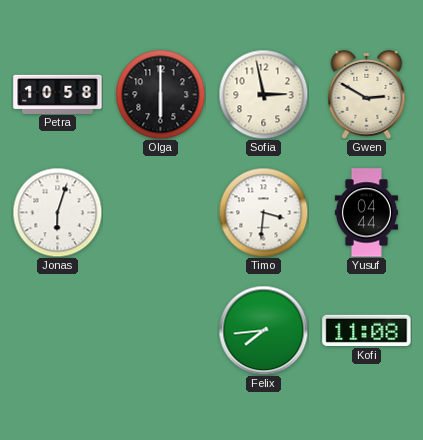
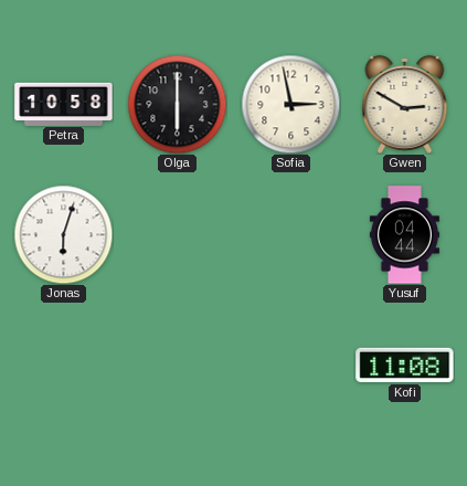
Timo: 3:31 -> none (263, 212)
Felix: 7:44 -> none (263, 330)
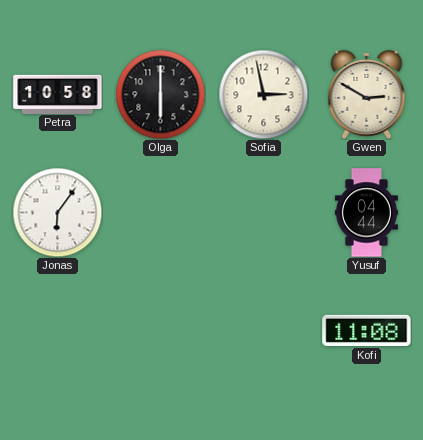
Jonas: 6:03 -> 6:06 (57, 212)
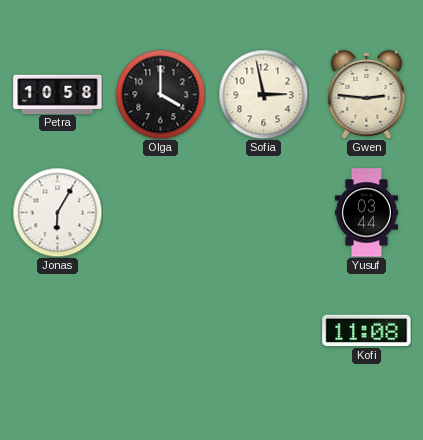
Olga: 6:00 -> 4:00 (160, 94)
Gwen: 2:50 -> 2:46 (367, 94)
Jonas: 6:06 -> 6:05 (57, 212)
Yusuf: 04:44 -> 03:44 (366, 213)
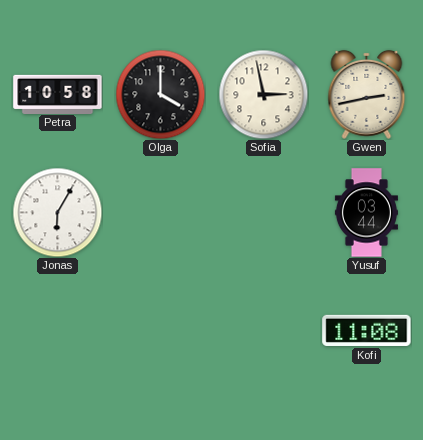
Gwen: 2:46 -> 2:43 (367, 94)
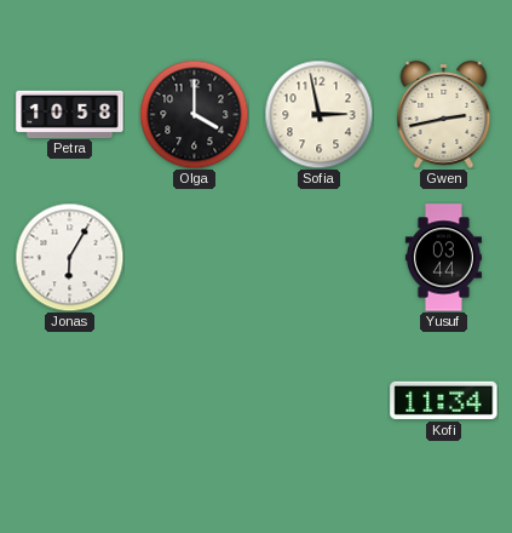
Kofi: 11:08 -> 11:34 (444, 400)
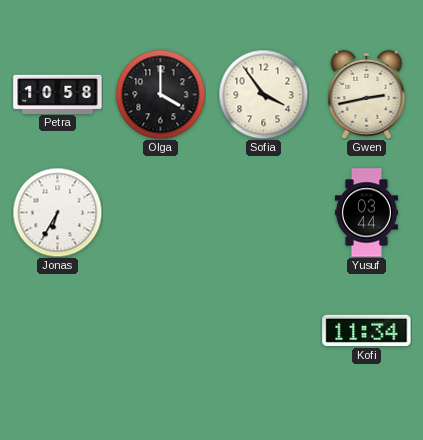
Sofia: 2:58 -> 3:54 (263, 94)
Jonas: 6:05 -> 6:35 (57, 212)
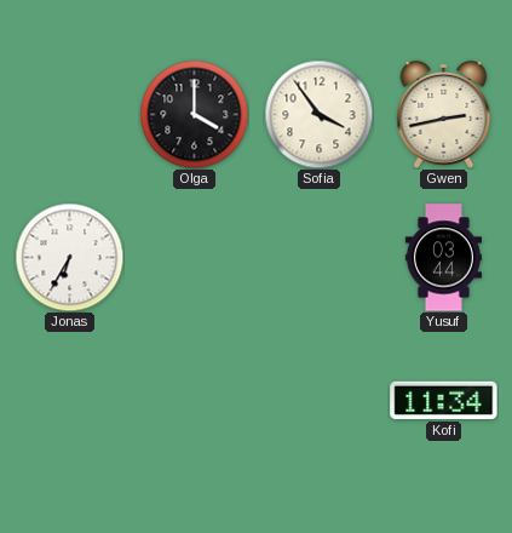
Petra: 10:58 -> none (58, 94)
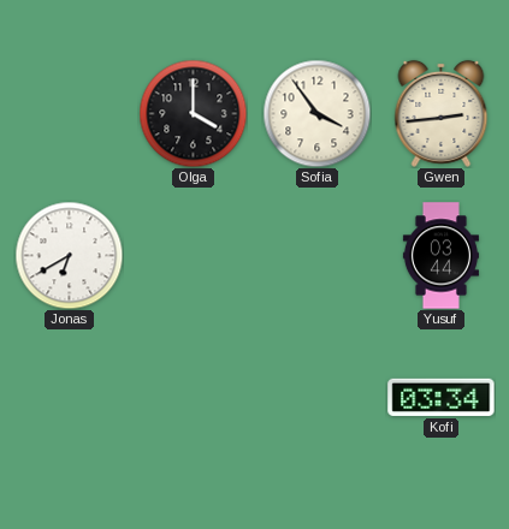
Gwen: 2:43 -> 2:44 (442, 113)
Jonas: 6:35 -> 6:40 (69, 255)
Kofi: 11:34 -> 03:34 (442, 397)
